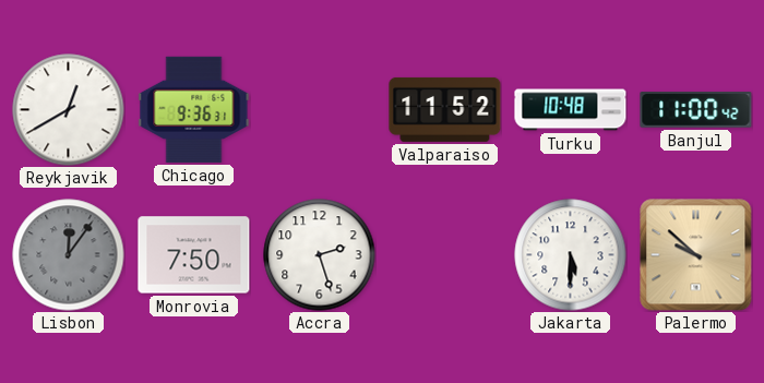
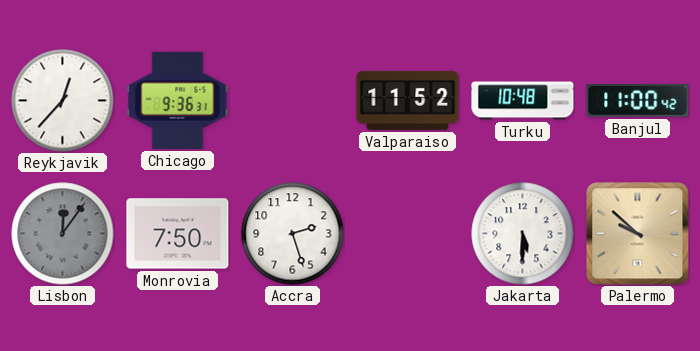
Reykjavik: 12:40 -> 12:37 (63, 101)
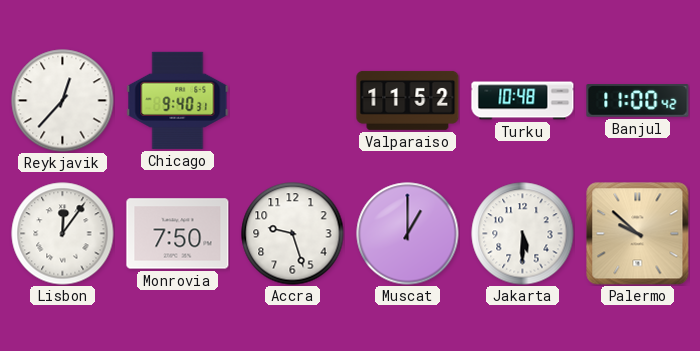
Chicago: 9:36 -> 9:40 (178, 100)
Lisbon dial: grey -> white (63, 234)
Accra: 2:27 -> 9:27 (293, 234)
Muscat: none -> 1:00 (408, 234)
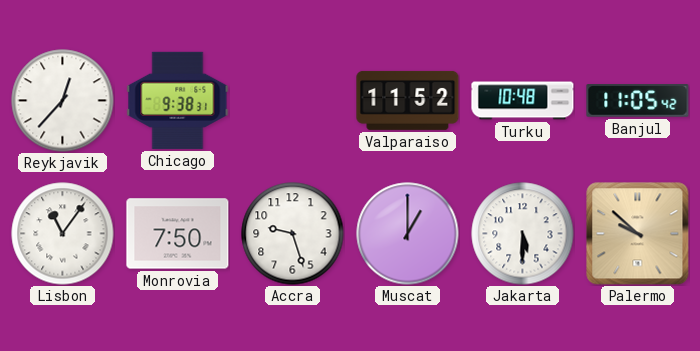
Chicago: 9:40 -> 9:38 (178, 100)
Banjul: 11:00 -> 11:05 (638, 101)
Lisbon: 12:06 -> 11:06 (63, 234)
